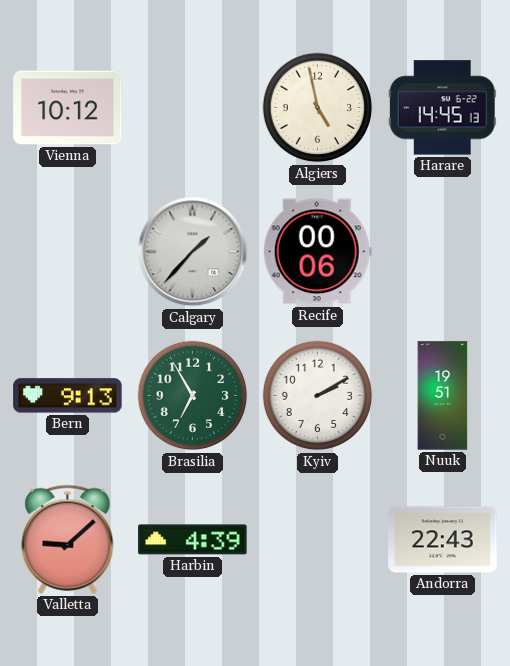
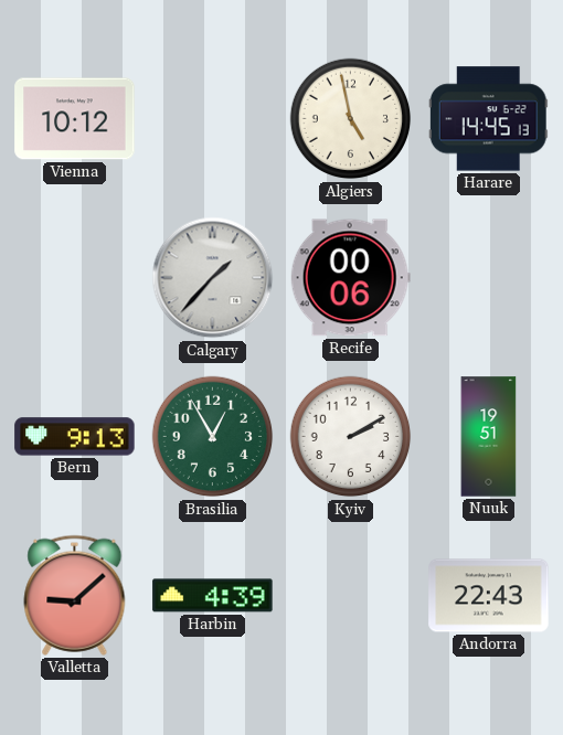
Brasilia: 6:55 -> 12:55 (213, 437)
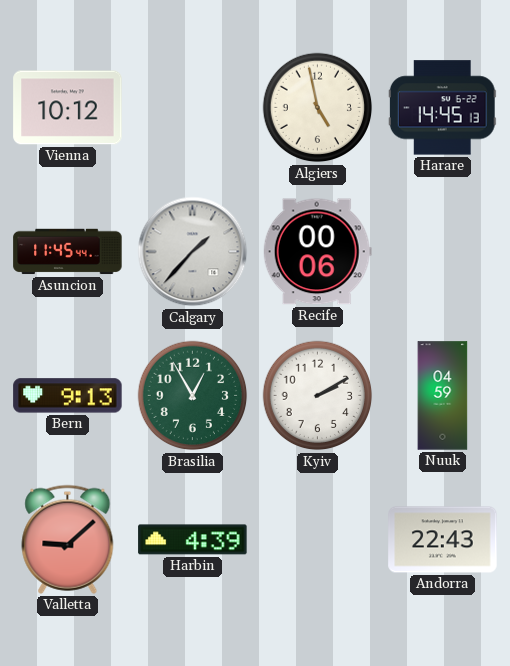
Asuncion: none -> 11:45 (68, 252)
Nuuk: 19:51 -> 04:59 (443, 396)
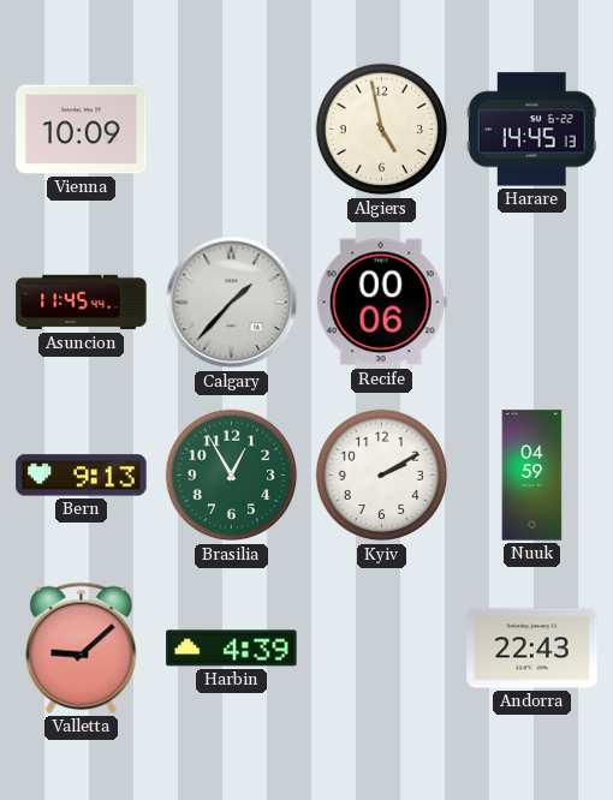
Vienna: 10:12 -> 10:09 (82, 130)
